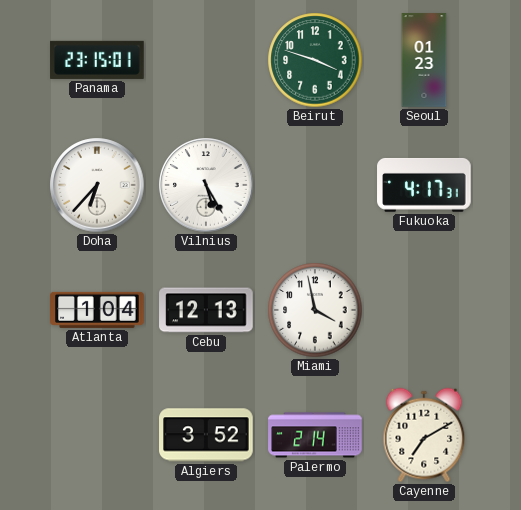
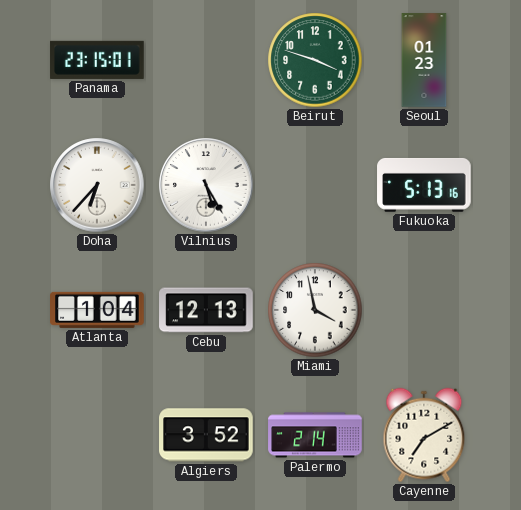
Fukuoka: 4:17 -> 5:13 (424, 185)
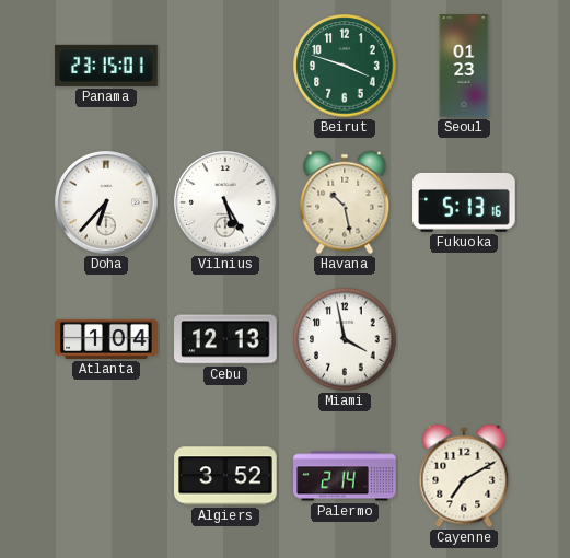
Havana: none -> 10:28 (345, 202)
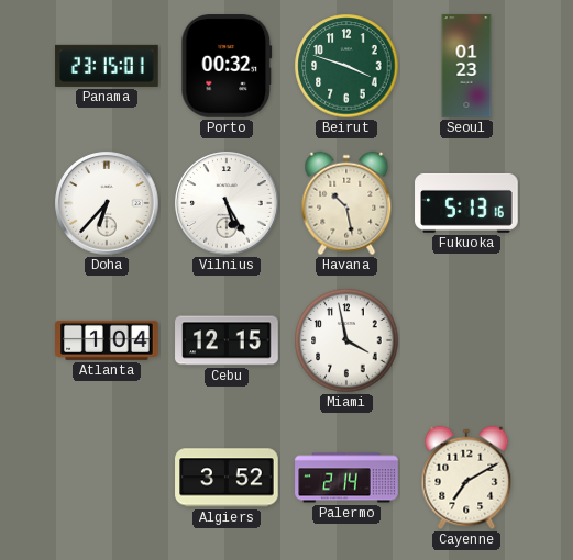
Porto: none -> 00:32 (227, 66)
Cebu: 12:13 -> 12:15 (227, 340)
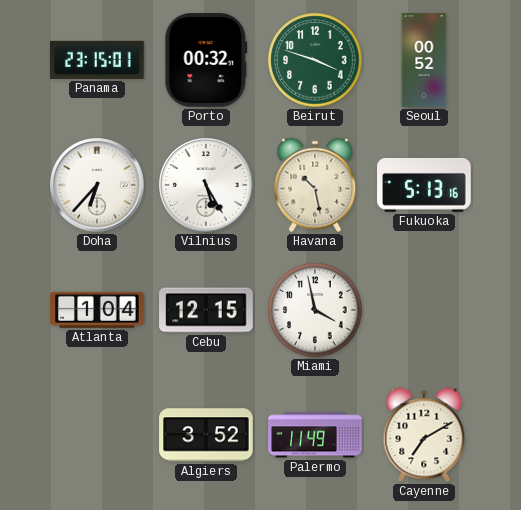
Seoul: 01:23 -> 00:52 (424, 60)
Palermo: 2:14 -> 11:49 (315, 435)
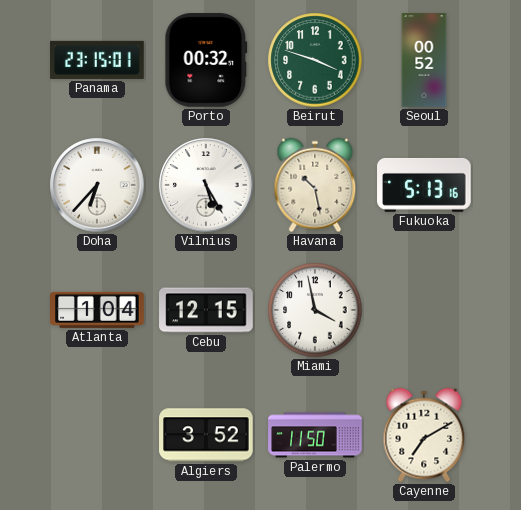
Palermo: 11:49 -> 11:50 (315, 435)
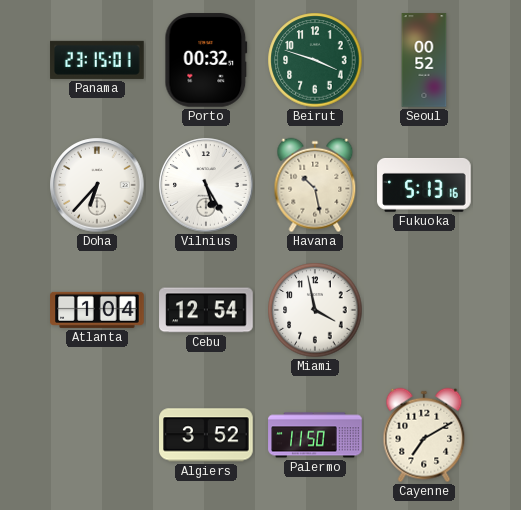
Cebu: 12:15 -> 12:54 (206, 310)
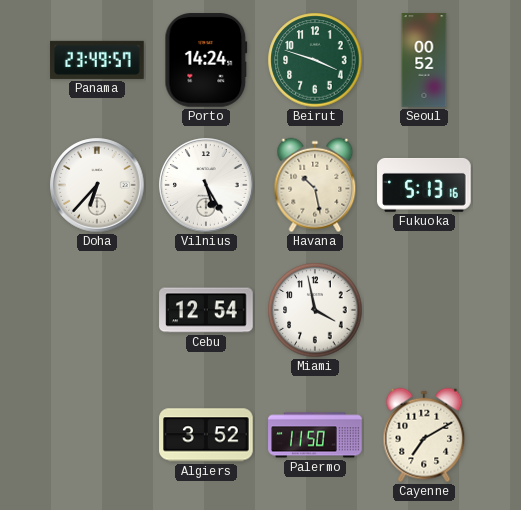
Panama: 23:15 -> 23:49 (97, 60)
Porto: 00:32 -> 14:24 (206, 60)
Atlanta: 1:04 -> none (97, 310)
